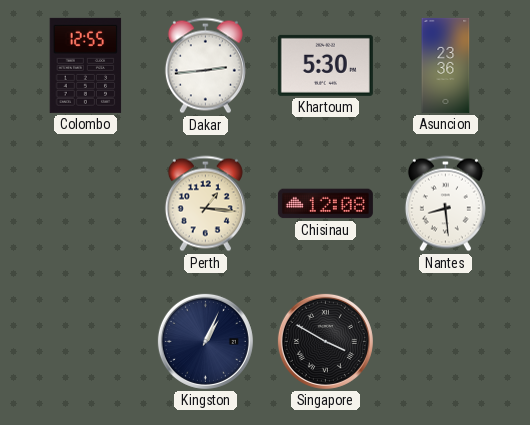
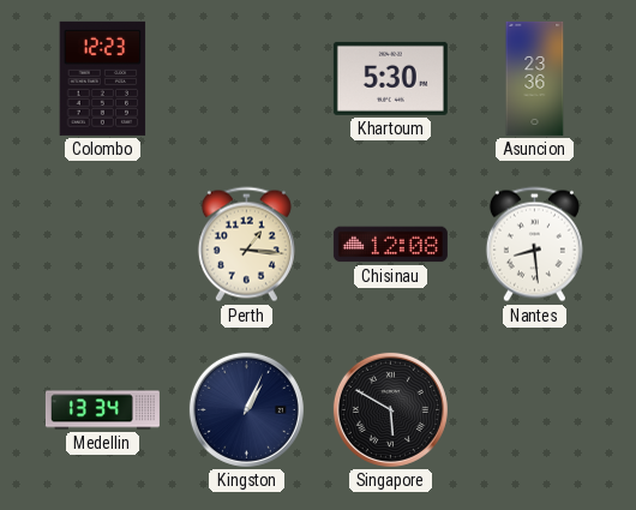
Colombo: 12:55 -> 12:23 (103, 78)
Dakar: 2:44 -> none (205, 66)
Medellin: none -> 13:34 (102, 410)
Singapore: 3:50 -> 5:50 (390, 409)
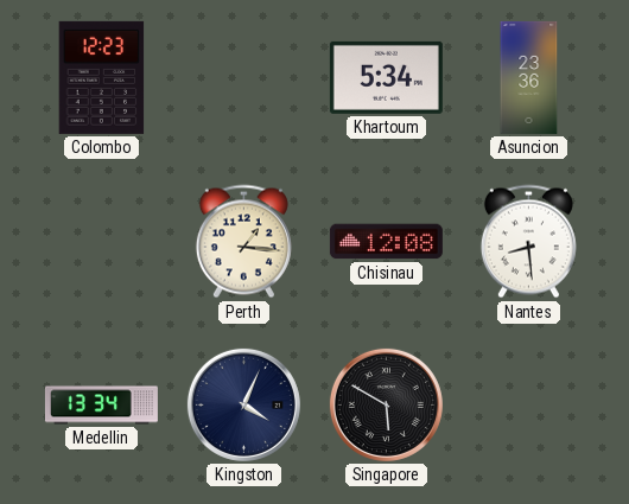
Khartoum: 5:30 -> 5:34 (386, 77)
Kingston: 1:04 -> 4:04 (243, 404)
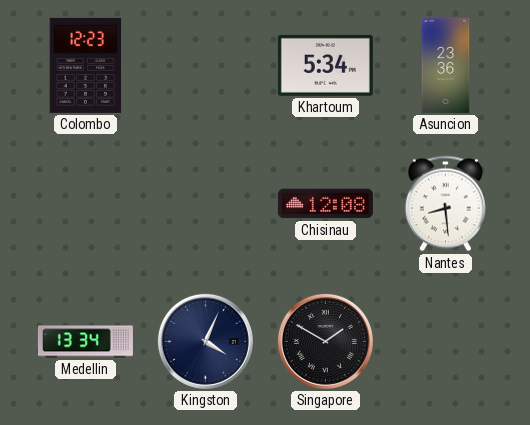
Perth: 1:16 -> none (243, 242)
Singapore: 5:50 -> 1:50 (325, 341)
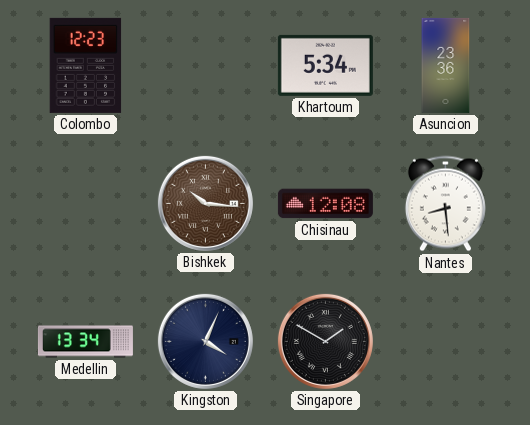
Bishkek: none -> 10:16 (205, 203)
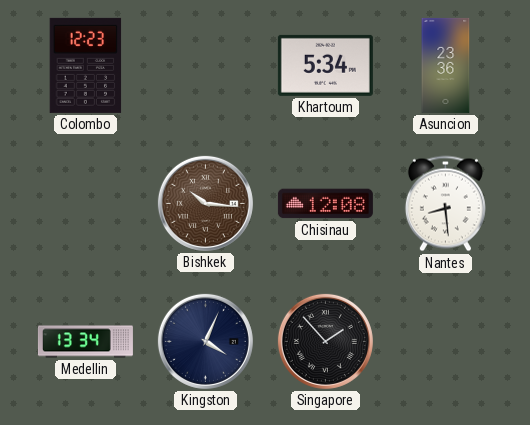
Singapore: 1:50 -> 1:53 (325, 341)
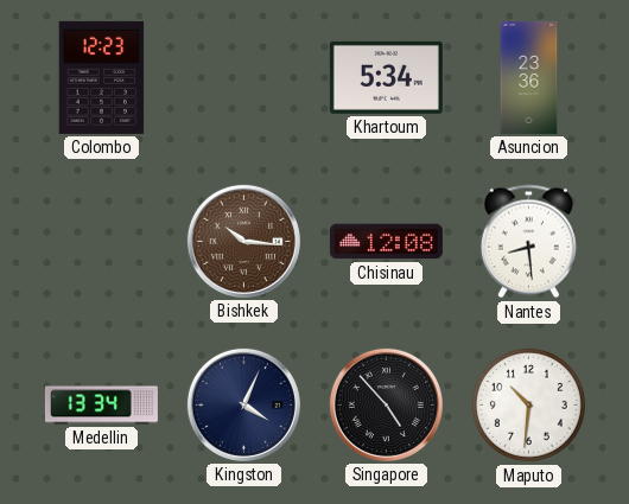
Singapore: 1:53 -> 4:53 (386, 404)
Maputo: none -> 10:31 (528, 404)
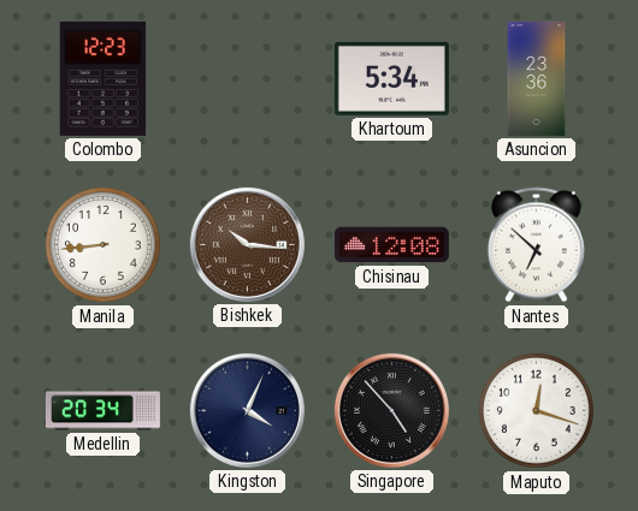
Manila: none -> 8:44 (102, 244)
Nantes: 8:29 -> 6:52 (536, 245)
Medellin: 13:34 -> 20:34 (102, 411)
Maputo: 10:31 -> 12:18 (536, 410)
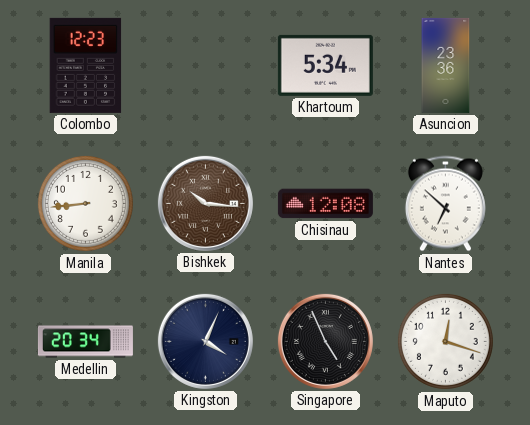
Singapore: 4:53 -> 4:56 (325, 341)
